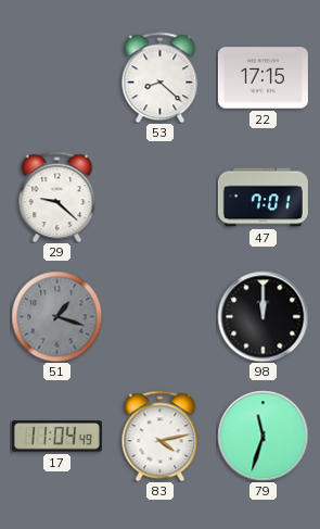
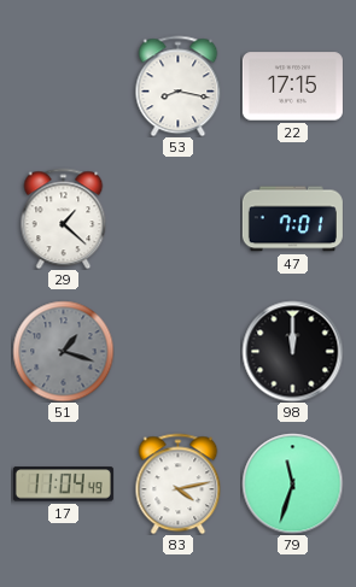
53: 8:22 -> 8:17 (179, 86)
29: 9:22 -> 1:22 (64, 218)
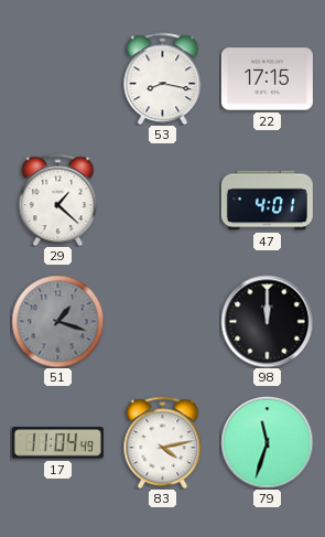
47: 7:01 -> 4:01 (267, 201)
